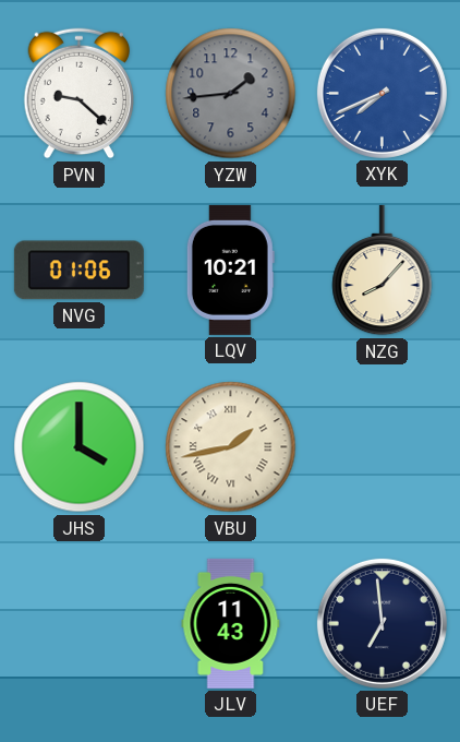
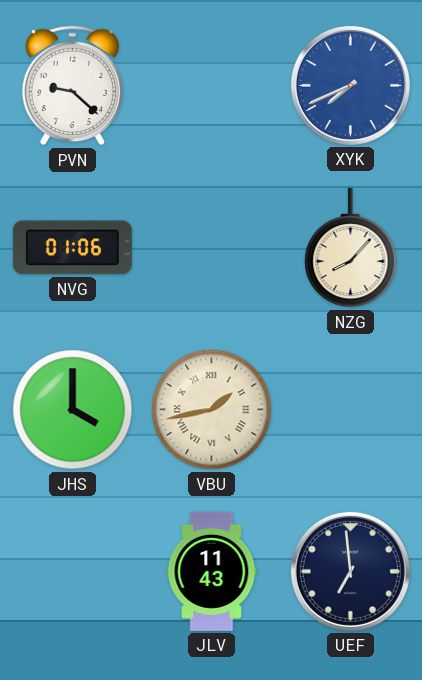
YZW: 1:44 -> none (231, 94)
LQV: 10:21 -> none (230, 270)
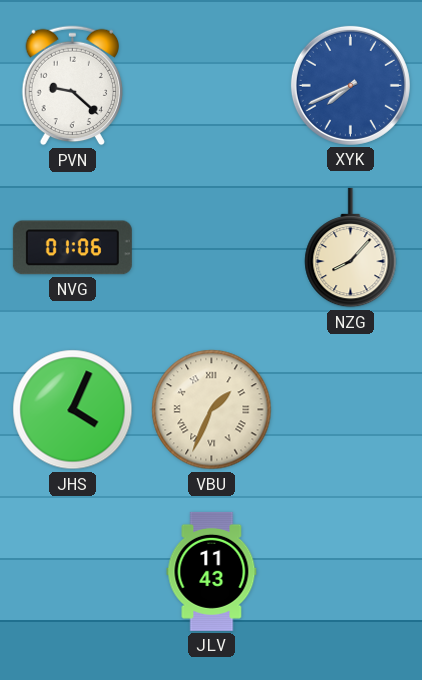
JHS: 4:00 -> 4:04 (73, 410)
VBU: 1:43 -> 1:34 (212, 410)
UEF: 6:59 -> none (350, 571)
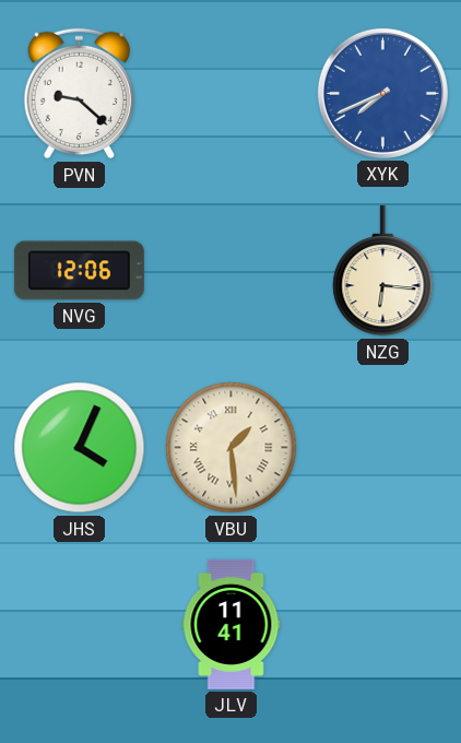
NVG: 01:06 -> 12:06 (79, 271)
NZG: 8:07 -> 6:16 (383, 271)
VBU: 1:34 -> 1:29 (232, 448)
JLV: 11:43 -> 11:41 (232, 624)
